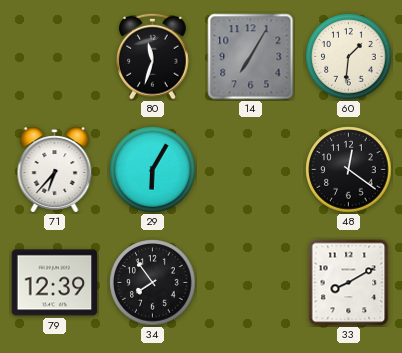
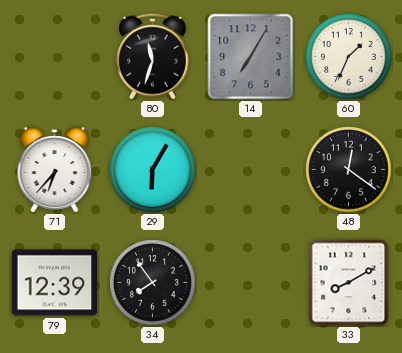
60: 1:31 -> 1:34 (349, 57)
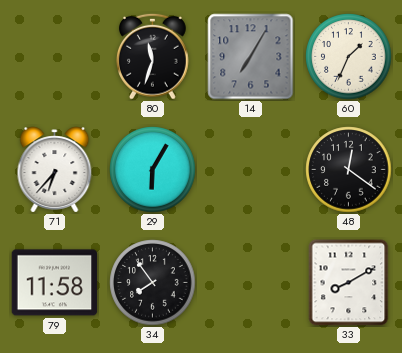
79: 12:39 -> 11:58 (55, 283)
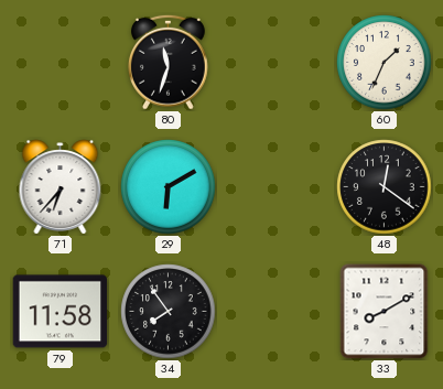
14: 7:05 -> none (251, 57)
29: 6:05 -> 6:10 (169, 187)
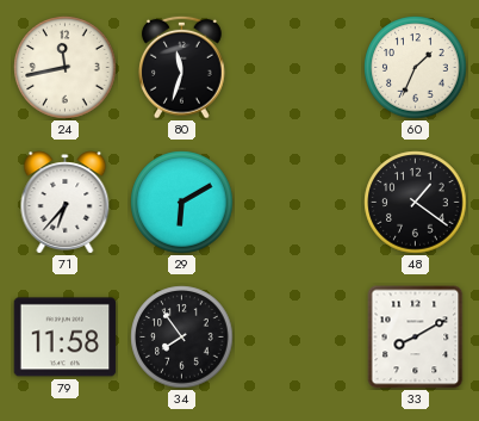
24: none -> 11:43 (66, 68)
48: 12:21 -> 1:21 (416, 203)
